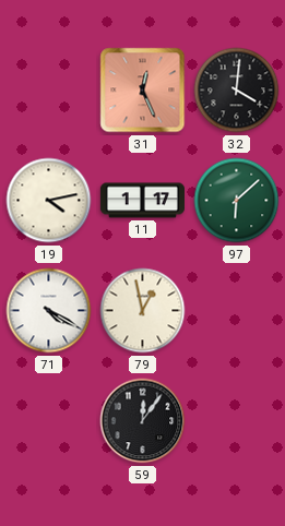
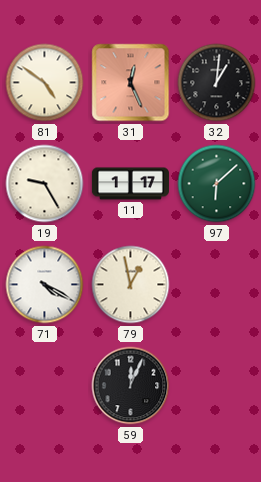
81: none -> 4:51 (45, 83)
32: 4:01 -> 1:01 (217, 83)
19: 4:13 -> 9:25 (45, 184)
59: 12:06 -> 12:04 (131, 386)
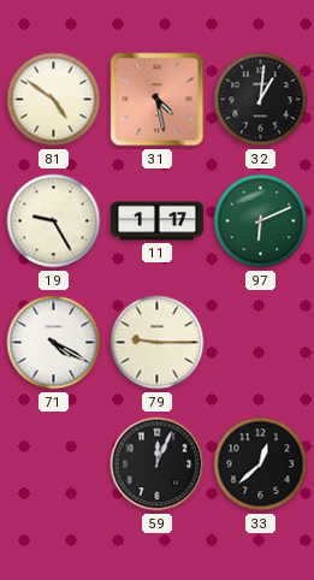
31: 12:26 -> 4:28 (158, 100)
97: 6:08 -> 6:11 (261, 221)
79: 12:58 -> 9:15 (158, 343)
33: none -> 12:38 (261, 464)
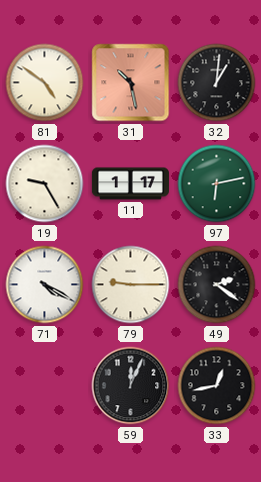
31: 4:28 -> 10:28 (131, 83)
97: 6:11 -> 6:13 (217, 184)
49: none -> 2:21 (217, 285)
33: 12:38 -> 12:43 (217, 386)
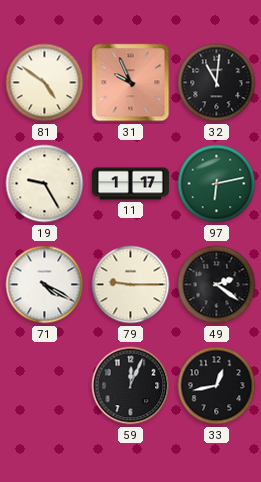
31: 10:28 -> 9:56 (131, 83)
32: 1:01 -> 11:01 (217, 83)
